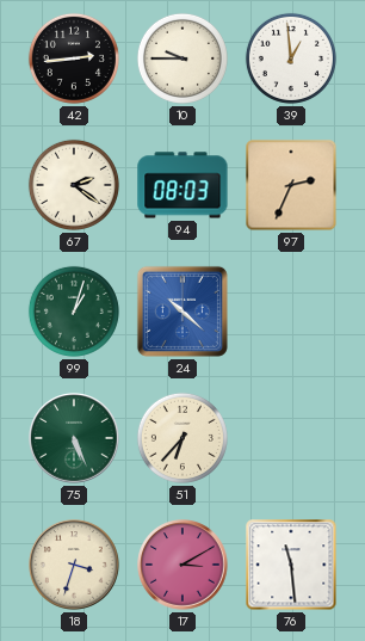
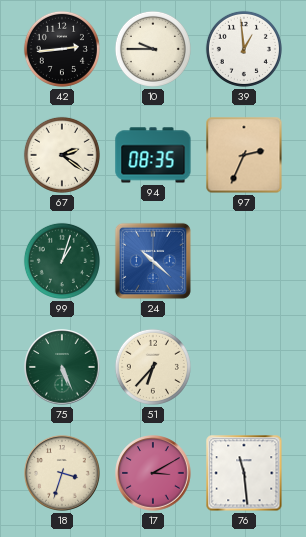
94: 08:03 -> 08:35 (153, 155)
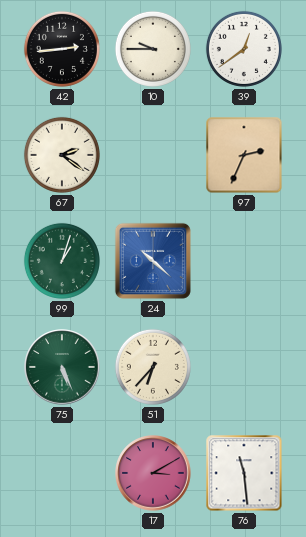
39: 12:59 -> 12:39 (244, 49)
94: 08:35 -> none (153, 155)
18: 3:33 -> none (62, 473)
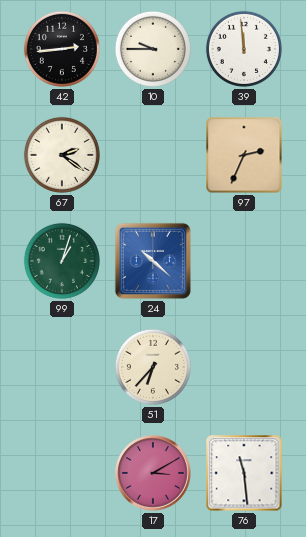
39: 12:39 -> 11:59 (244, 49)
75: 5:26 -> none (62, 367)
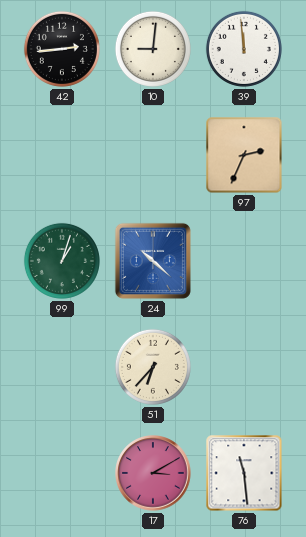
10: 9:45 -> 9:01 (153, 49)
67: 2:21 -> none (62, 155)
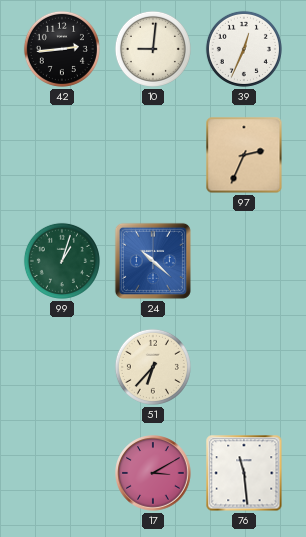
39: 11:59 -> 12:34 (244, 49)
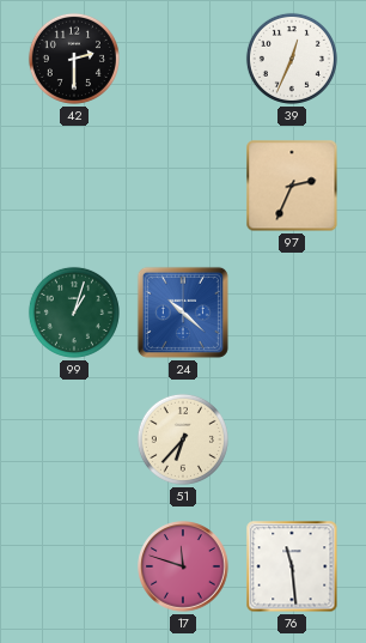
42: 2:44 -> 2:30 (74, 59)
10: 9:01 -> none (153, 49)
17: 3:10 -> 11:48 (183, 566)
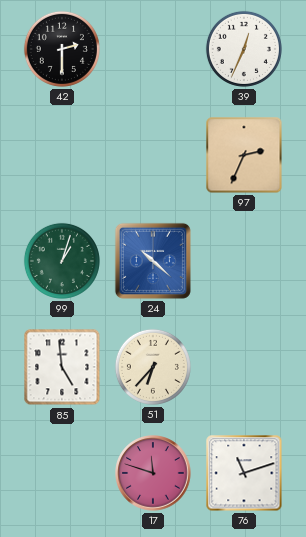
85: none -> 4:59 (62, 367)
76: 11:29 -> 11:12 (244, 473)
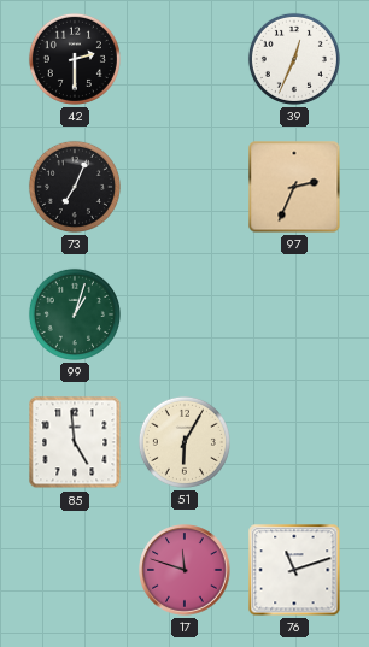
73: none -> 7:04 (75, 187)
24: 10:22 -> none (153, 261)
51: 6:37 -> 6:05 (184, 442)
